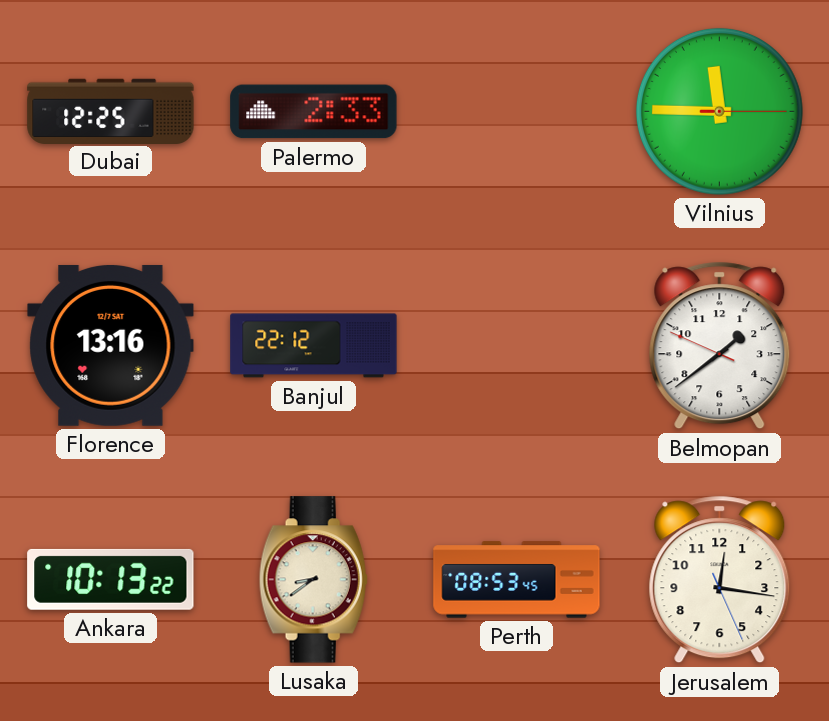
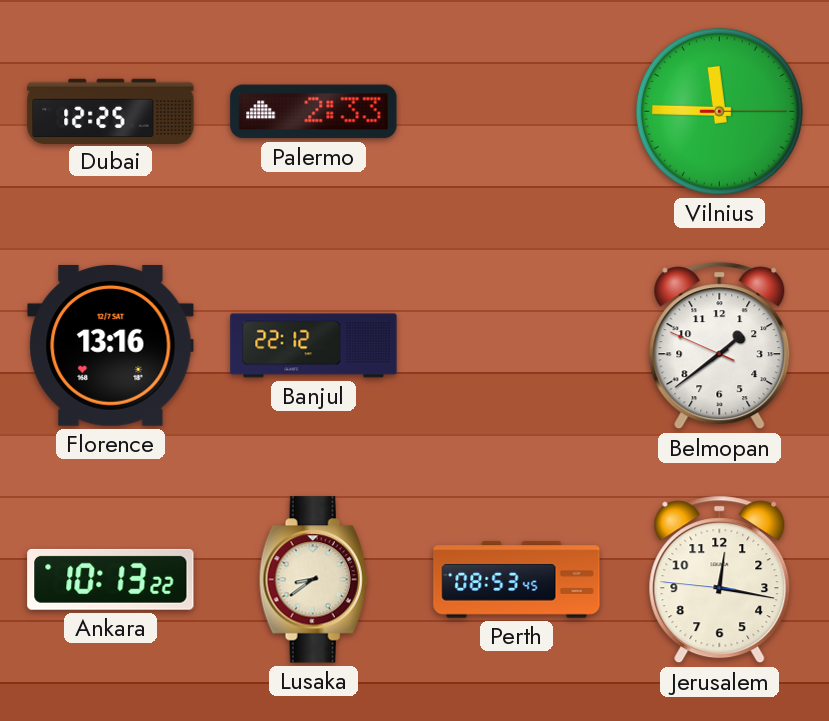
Jerusalem: 12:16:26 -> 12:16:46 (720, 580)
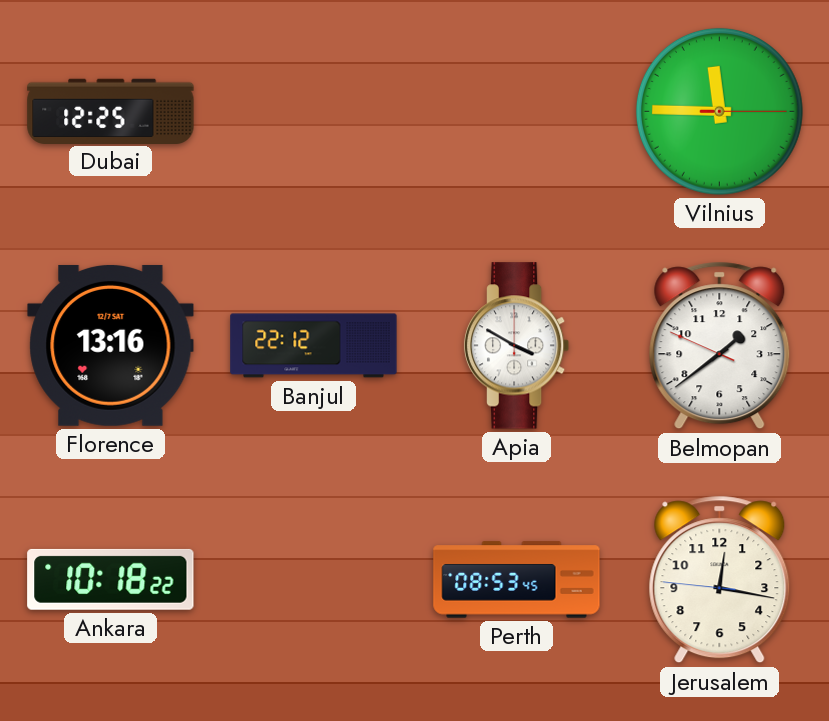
Palermo: 2:33 -> none (314, 112)
Apia: none -> 3:50 (517, 346)
Ankara: 10:13 -> 10:18 (111, 579)
Lusaka: 8:39 -> none (313, 580)
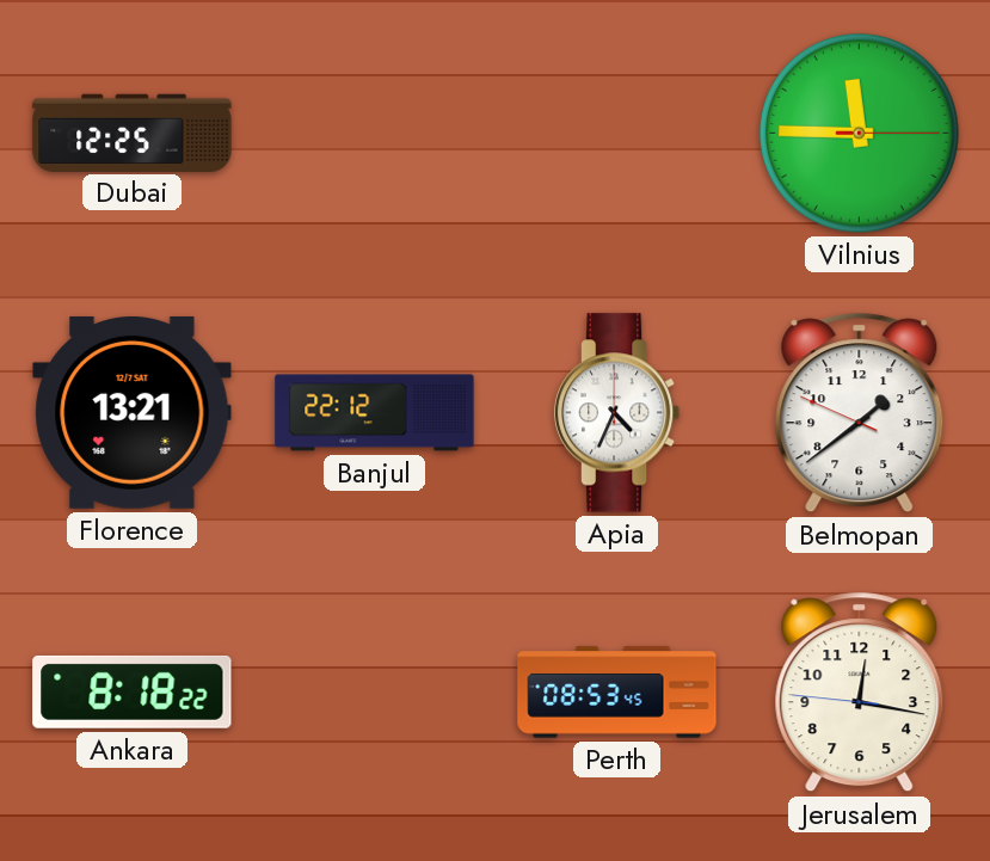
Florence: 13:16 -> 13:21 (133, 412)
Apia: 3:50 -> 4:34 (617, 413)
Ankara: 10:18 -> 8:18 (133, 691)
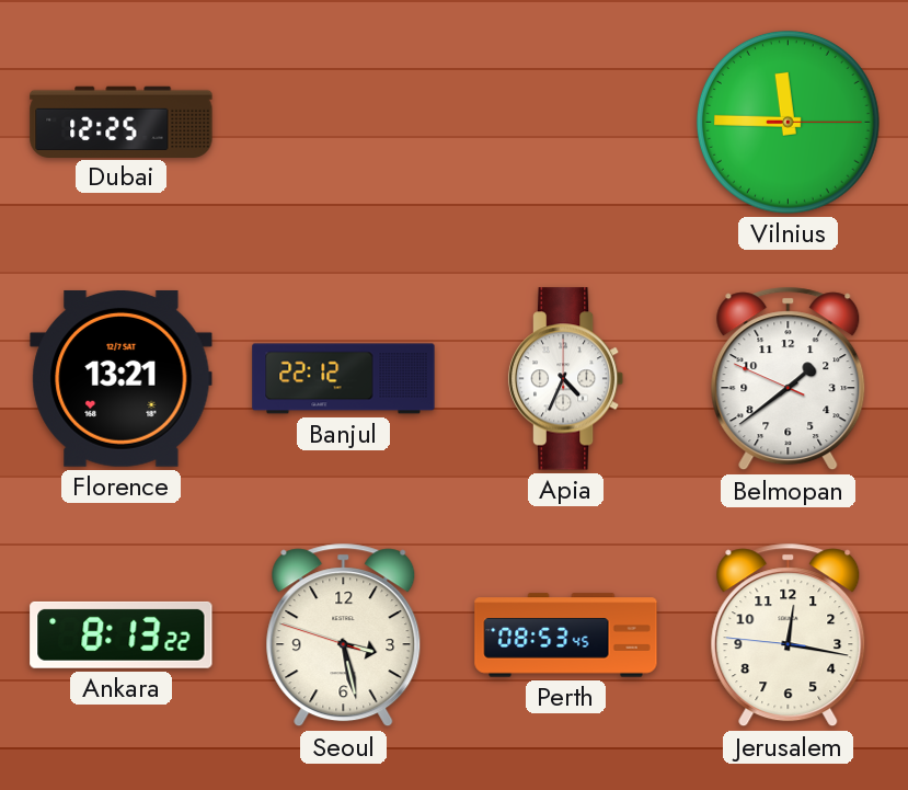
Ankara: 8:18 -> 8:13 (122, 634)
Seoul: none -> 3:27 (344, 636)
